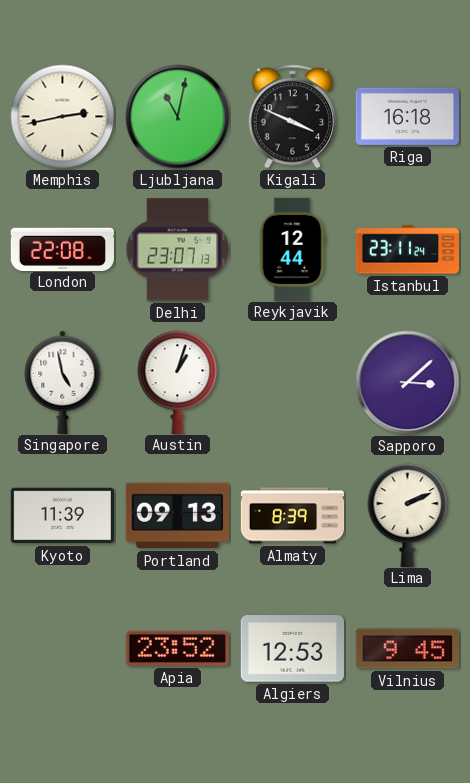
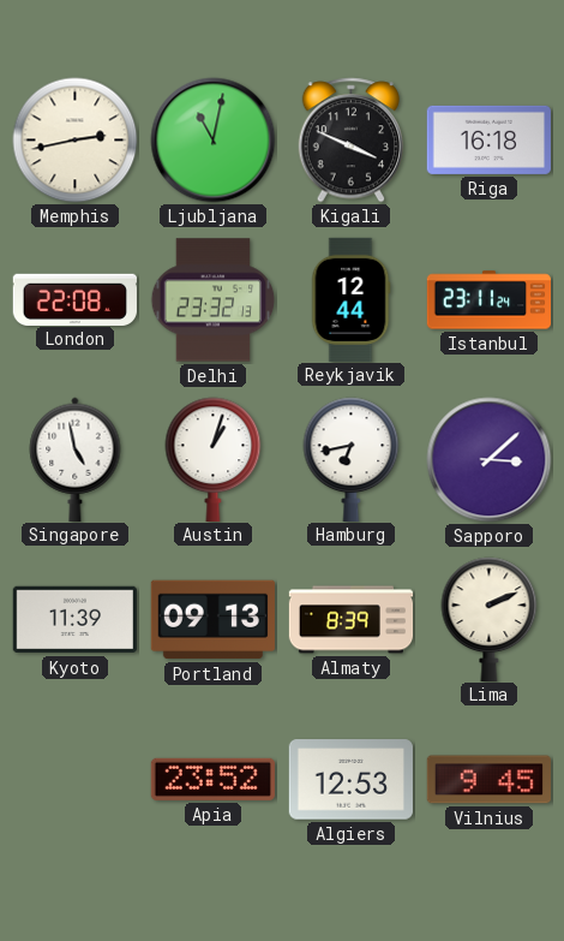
Delhi: 23:07 -> 23:32 (214, 300)
Hamburg: none -> 6:43 (352, 459)
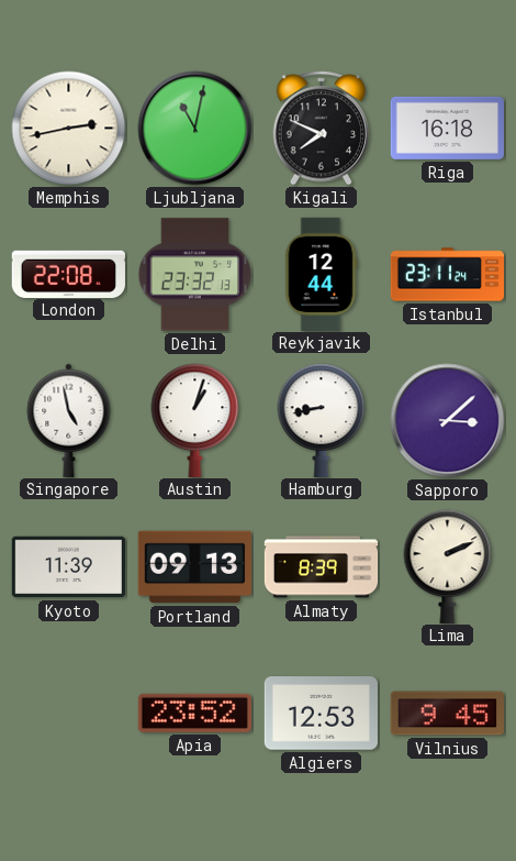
Kigali: 3:49 -> 7:49 (322, 129)
Hamburg: 6:43 -> 8:43 (322, 420)
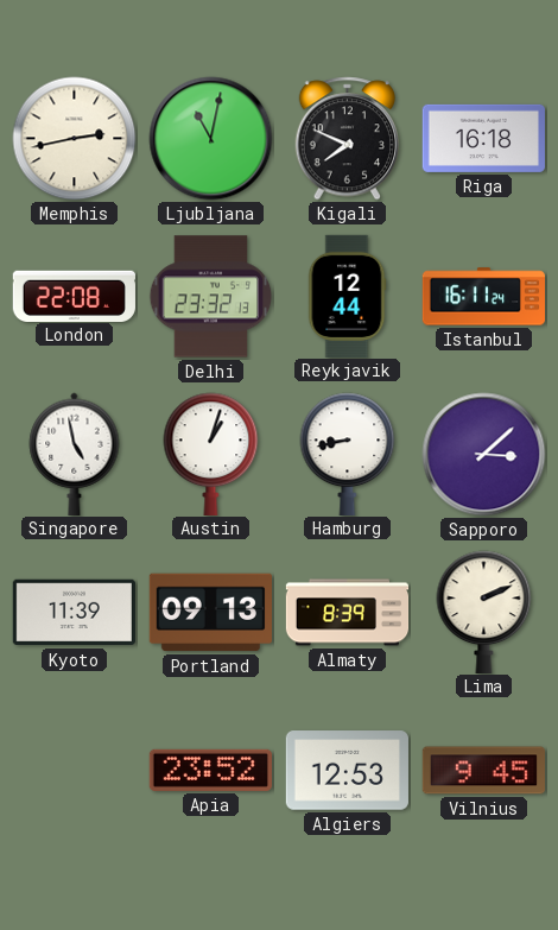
Istanbul: 23:11 -> 16:11 (483, 297)
